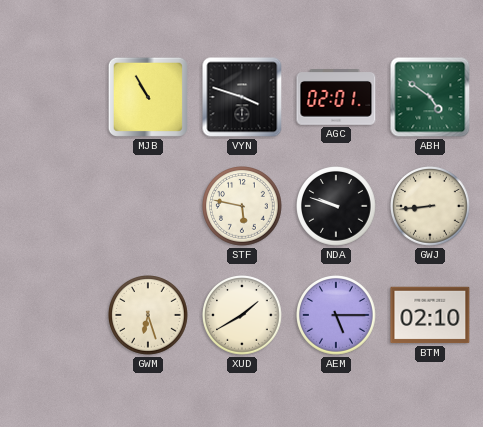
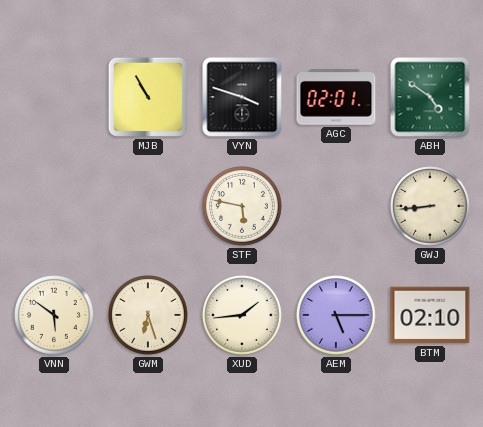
NDA: 9:48 -> none (337, 207)
VNN: none -> 5:51 (55, 316)
XUD: 1:40 -> 1:44 (243, 316)
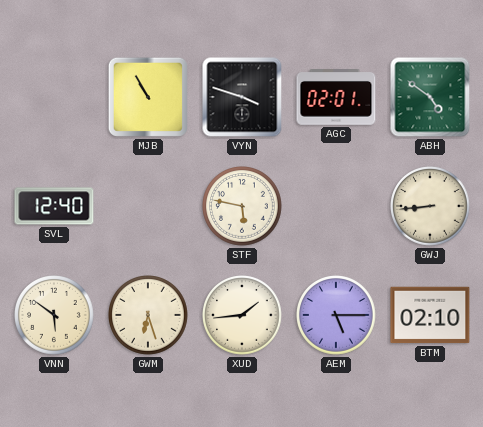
SVL: none -> 12:40 (54, 206)
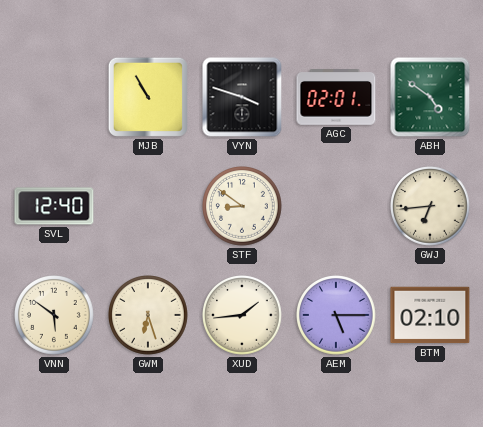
STF: 5:47 -> 8:51 (243, 207)
GWJ: 8:44 -> 6:44 (431, 207)
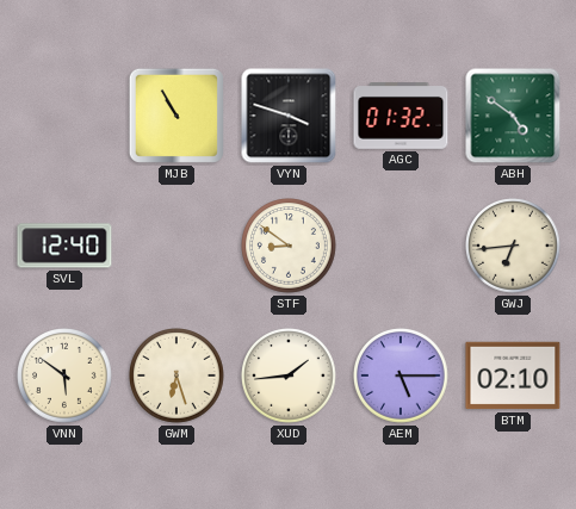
AGC: 02:01 -> 01:32 (401, 117)
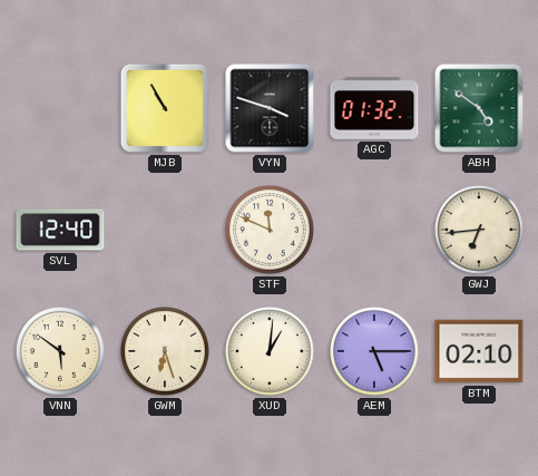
STF: 8:51 -> 11:49 (271, 231)
XUD: 1:44 -> 1:01 (271, 352)
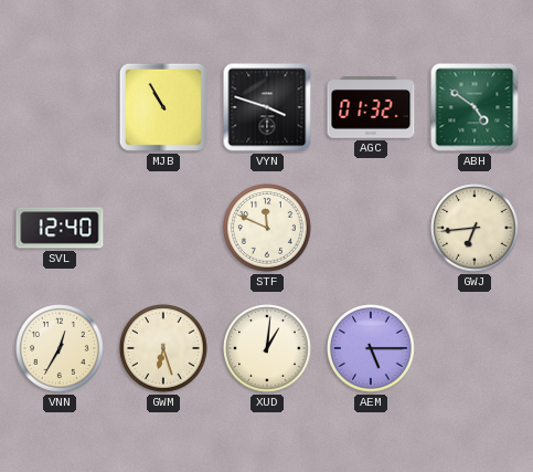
VNN: 5:51 -> 12:35 (61, 349)
BTM: 02:10 -> none (479, 351)
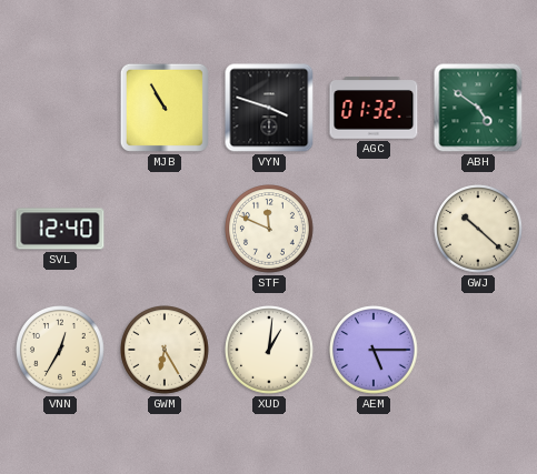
GWJ: 6:44 -> 10:22 (479, 230)
GWM: 6:27 -> 6:25 (166, 351)
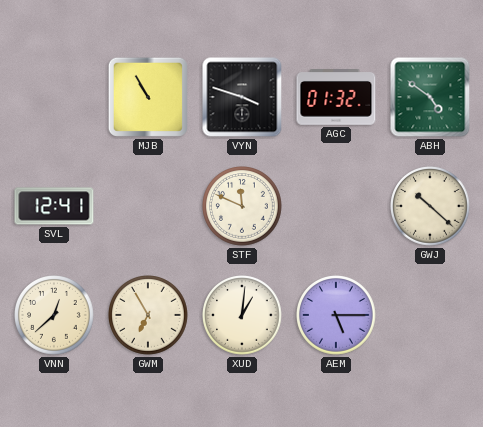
SVL: 12:40 -> 12:41 (54, 206)
VNN: 12:35 -> 12:38 (55, 316)
GWM: 6:25 -> 6:55 (149, 316)
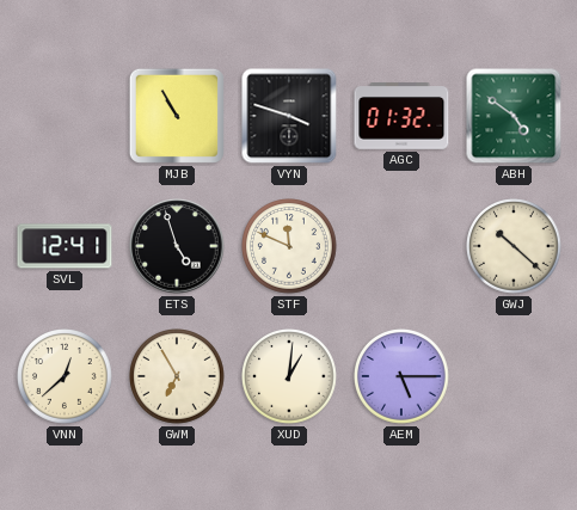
ETS: none -> 4:57 (177, 246)
